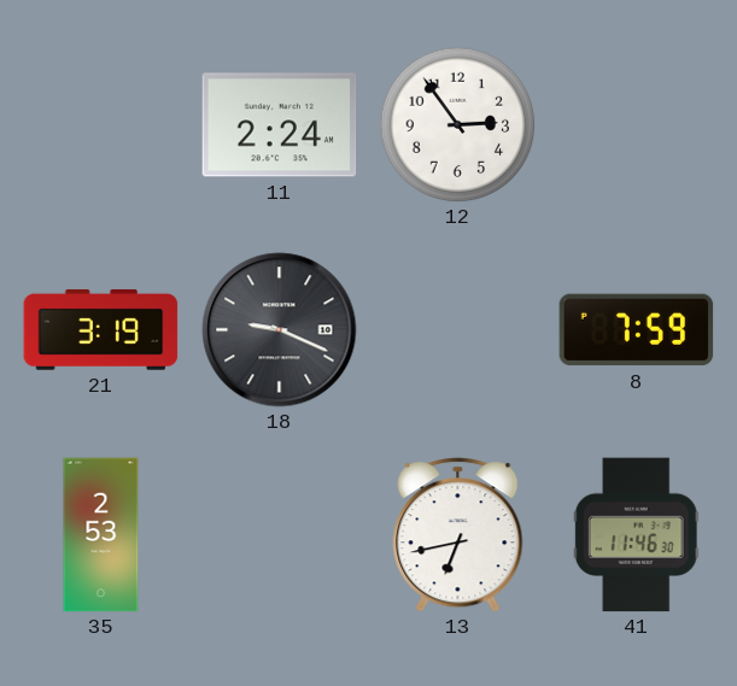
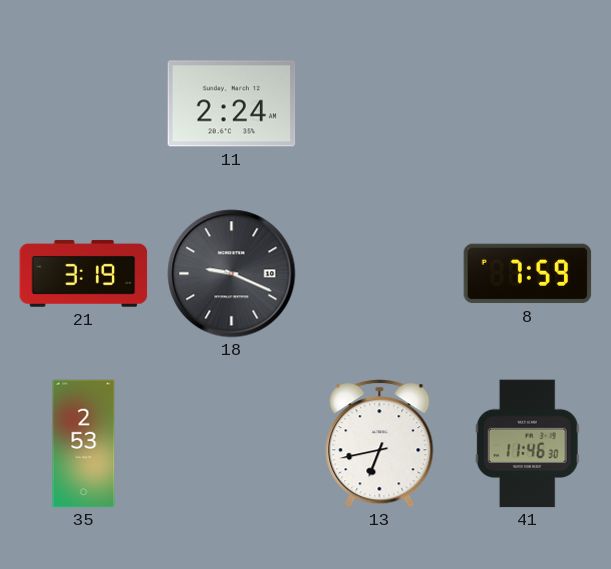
12: 2:54 -> none (457, 124)
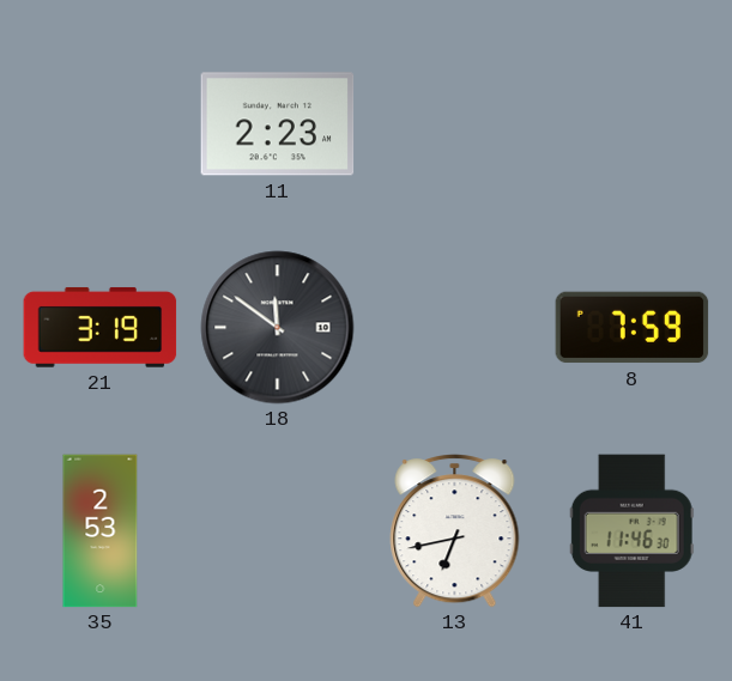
11: 2:24 -> 2:23 (278, 124)
18: 9:19 -> 11:51 (278, 328)
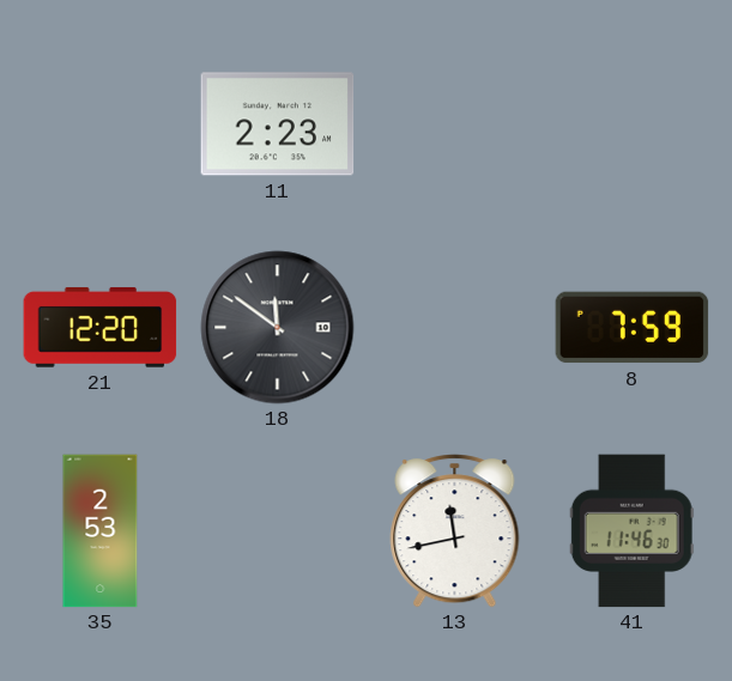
21: 3:19 -> 12:20 (101, 328)
13: 6:43 -> 11:43 (455, 531)
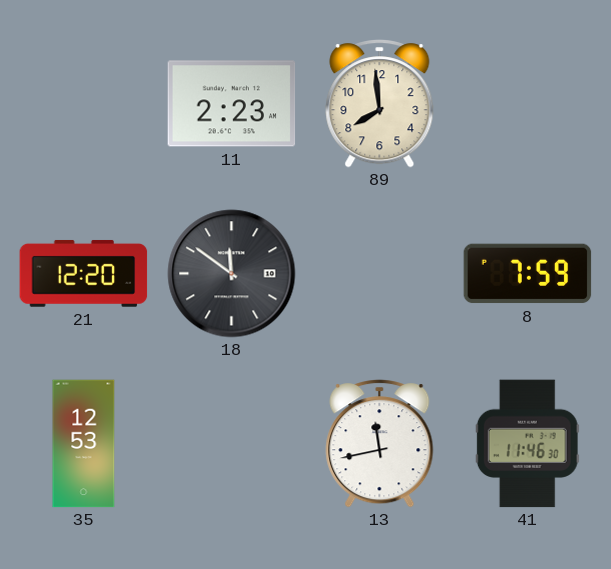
89: none -> 7:59 (380, 104)
35: 2:53 -> 12:53 (84, 444)
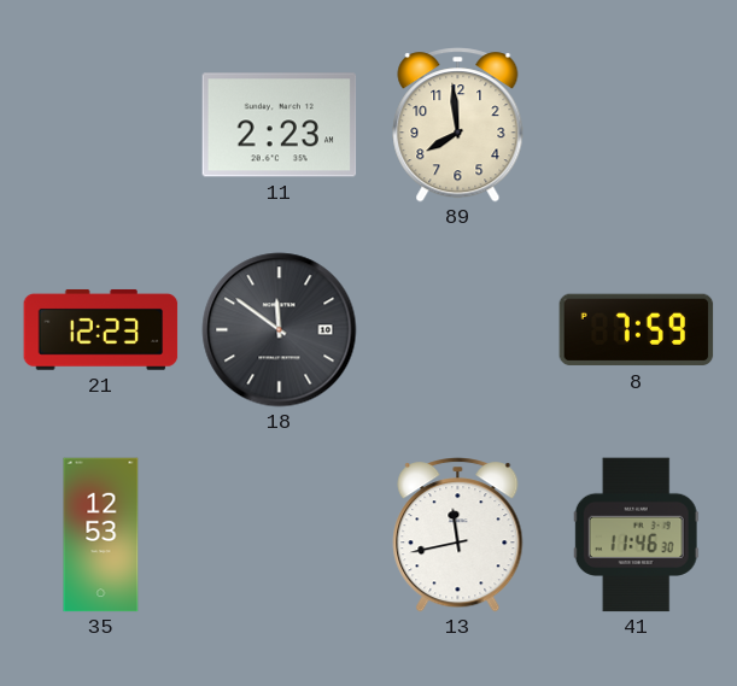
21: 12:20 -> 12:23 (101, 330)
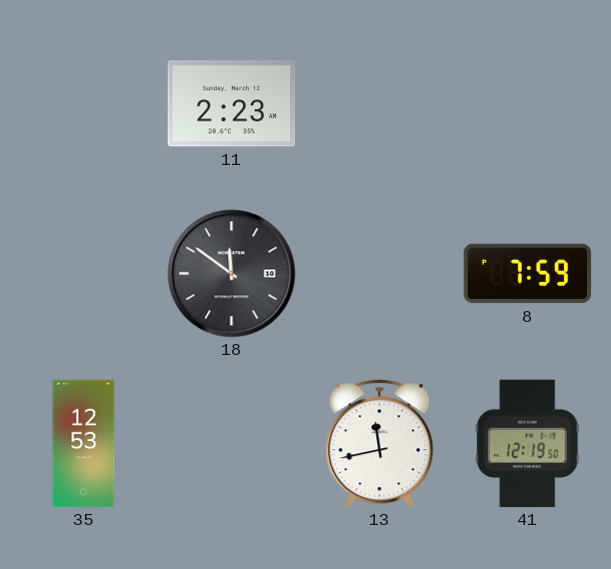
89: 7:59 -> none (458, 125)
21: 12:23 -> none (101, 330)
41: 11:46 -> 12:19 (527, 444)
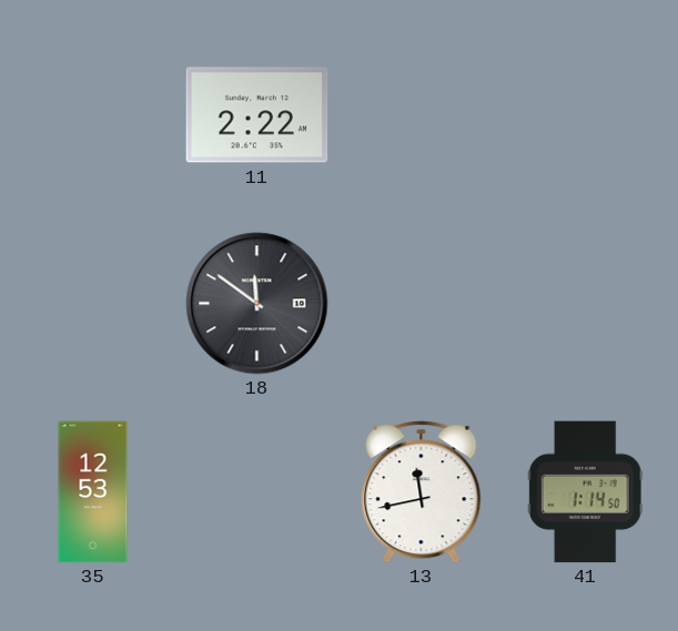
11: 2:23 -> 2:22 (257, 115)
8: 7:59 -> none (528, 274)
41: 12:19 -> 1:14 (585, 492)
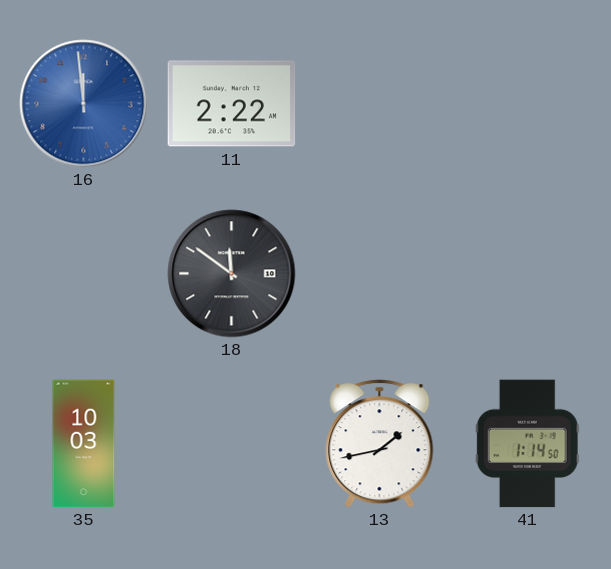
16: none -> 11:59 (84, 104)
35: 12:53 -> 10:03 (84, 444)
13: 11:43 -> 1:43 (380, 444)
